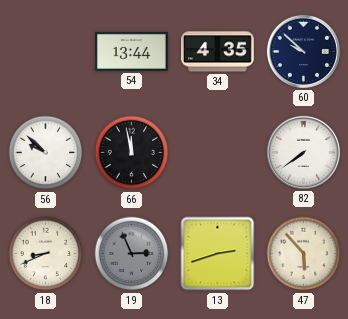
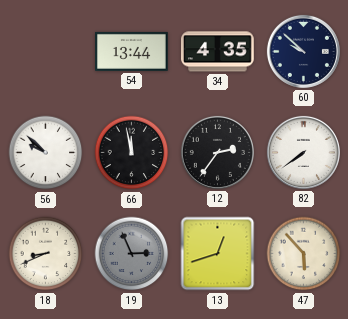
12: none -> 2:36 (217, 152)
13: 2:42 -> 12:42 (218, 254)
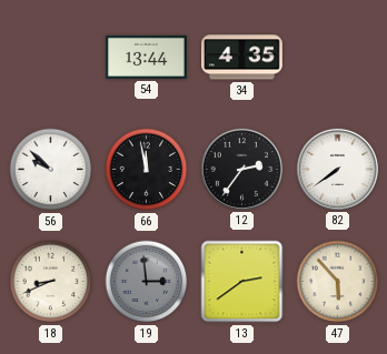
60: 9:52 -> none (303, 51)
19: 2:56 -> 2:59 (147, 282)
13: 12:42 -> 2:39 (242, 282)
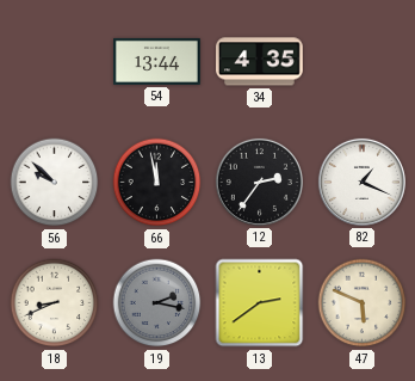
82: 7:39 -> 1:19 (361, 182)
19: 2:59 -> 2:17 (157, 303)
47: 5:53 -> 5:49 (363, 303)
